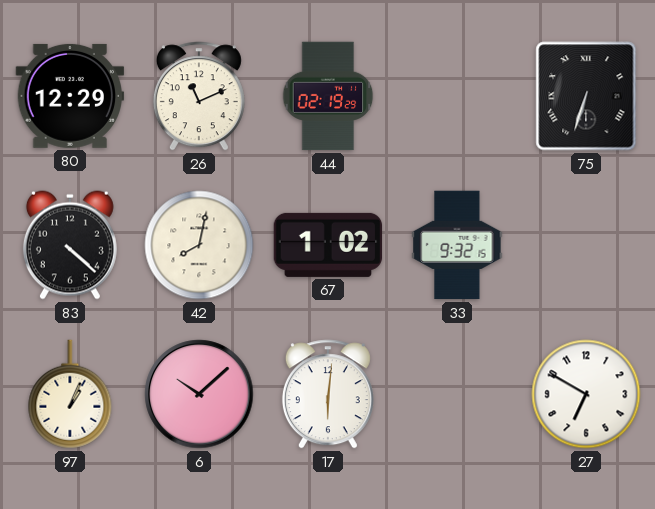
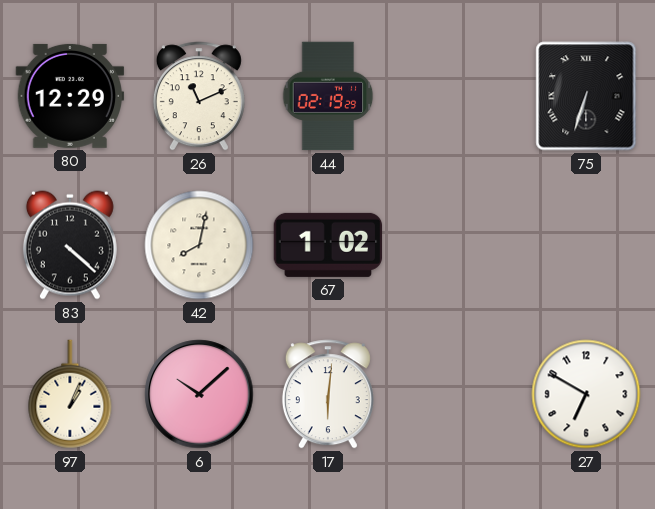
33: 9:32 -> none (457, 245)
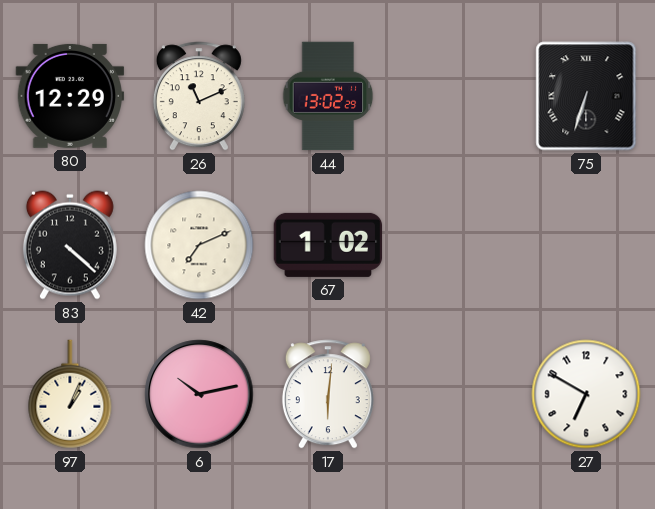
44: 02:19 -> 13:02 (328, 96)
42: 8:02 -> 7:11 (199, 245)
6: 10:08 -> 10:13 (199, 394)
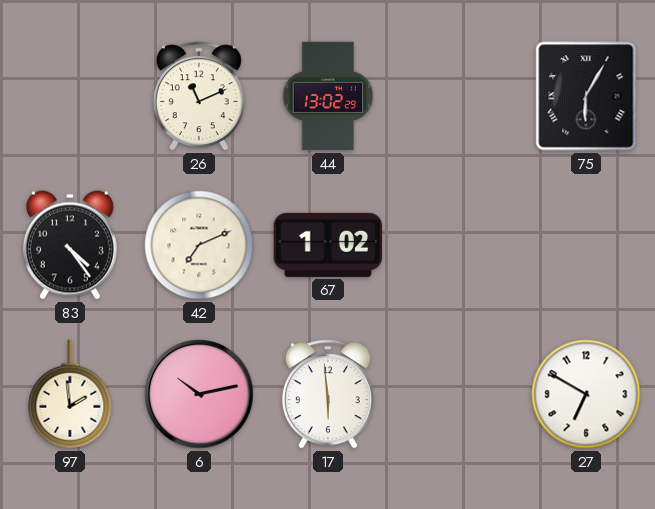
80: 12:29 -> none (70, 96)
75: 6:33 -> 6:05 (586, 96)
83: 4:22 -> 4:24 (70, 245)
97: 1:04 -> 1:59 (70, 394)
17: 6:01 -> 5:59 (328, 394)
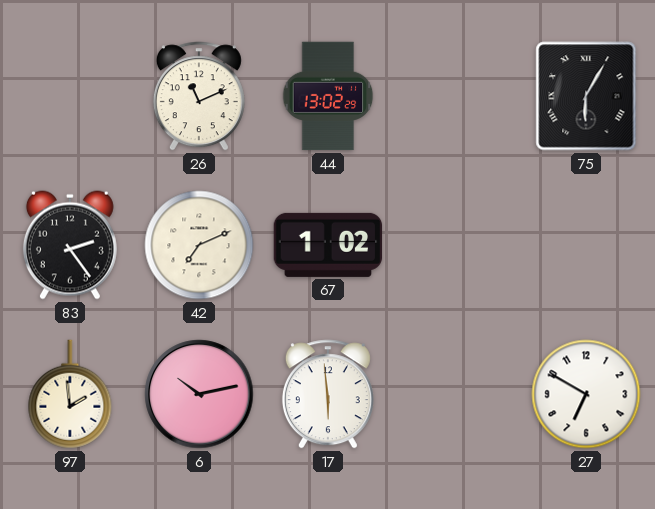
83: 4:24 -> 2:24 (70, 245)
